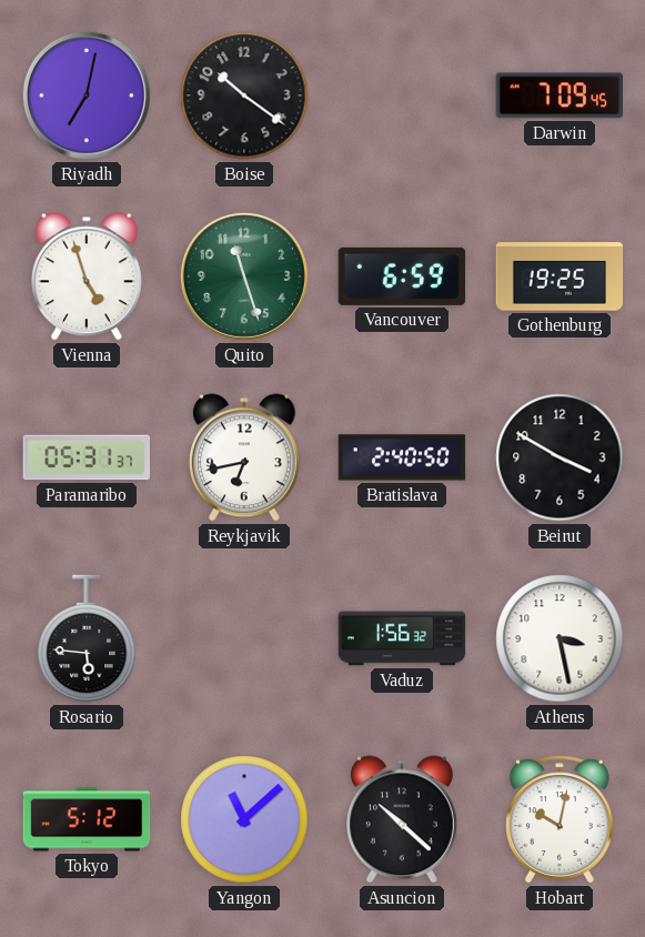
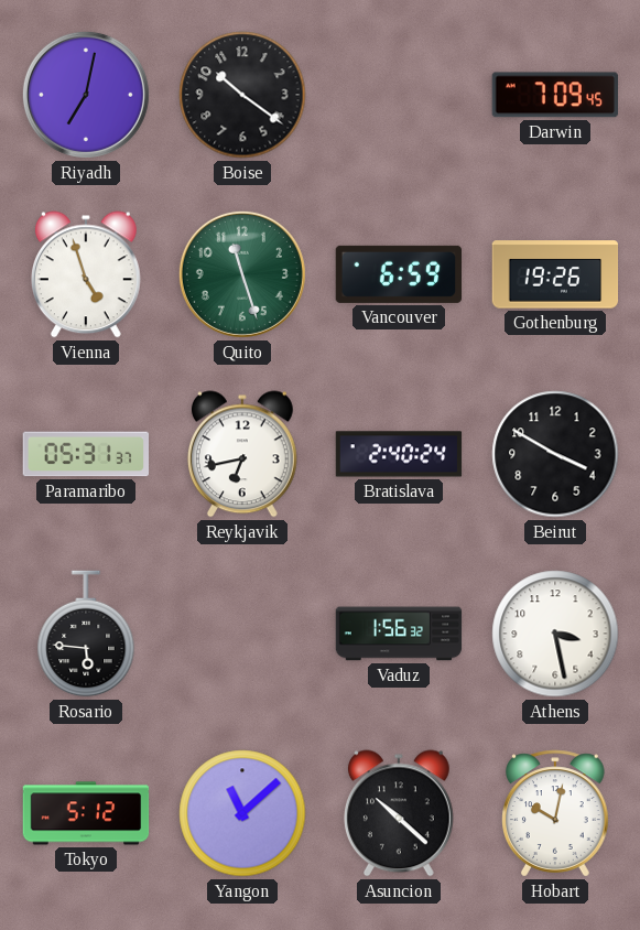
Gothenburg: 19:25 -> 19:26 (555, 274)
Bratislava: 2:40:50 -> 2:40:24 (399, 454)
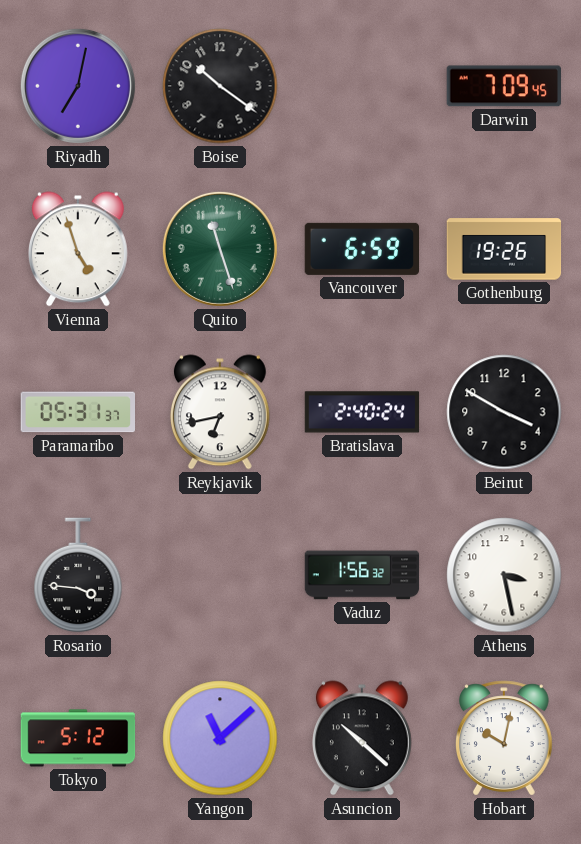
Rosario: 5:46 -> 3:46 (78, 575)
